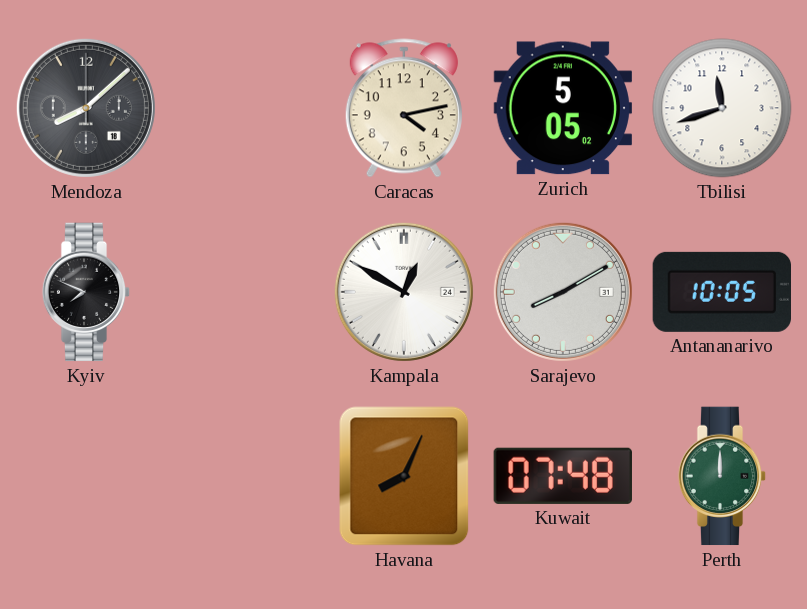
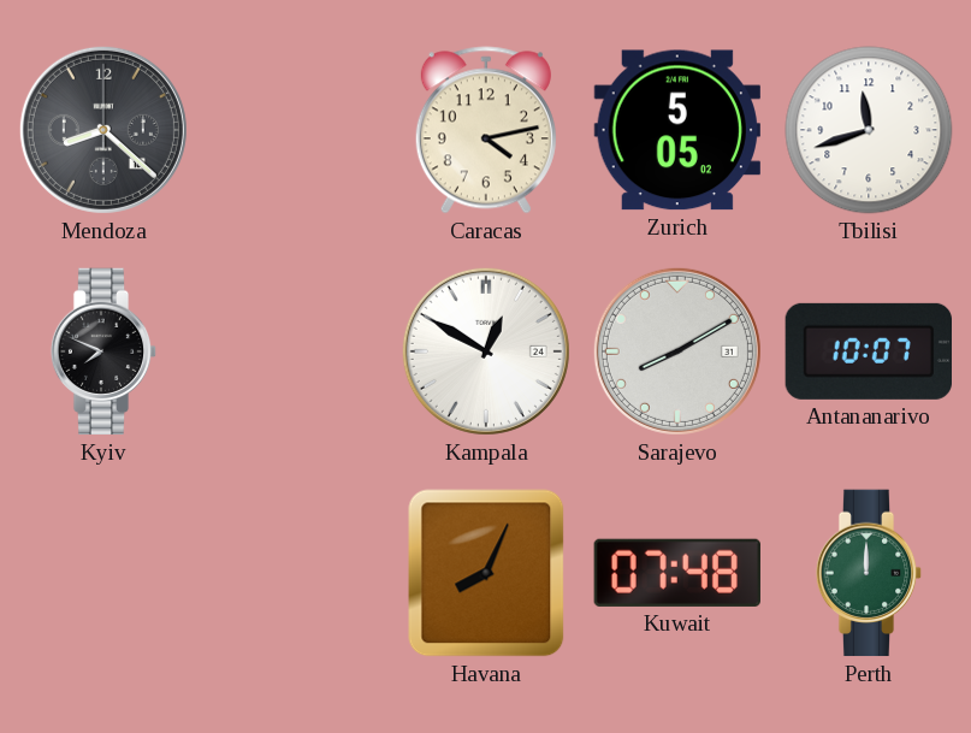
Mendoza: 8:08 -> 8:22 (103, 130)
Antananarivo: 10:05 -> 10:07 (868, 351)
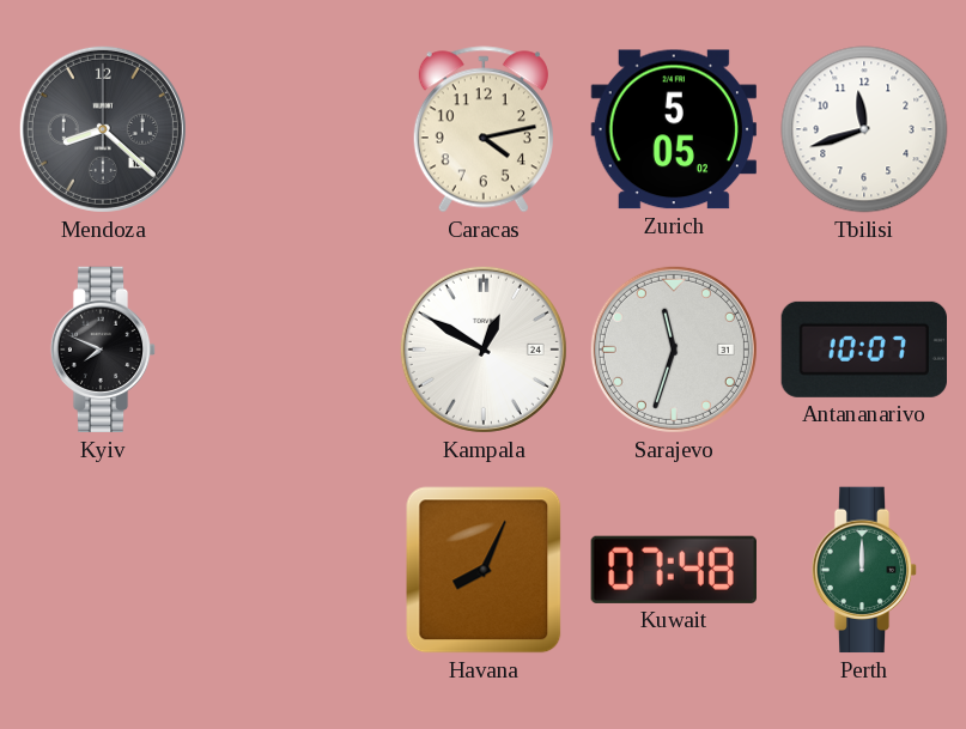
Sarajevo: 8:10 -> 11:33 (674, 350)
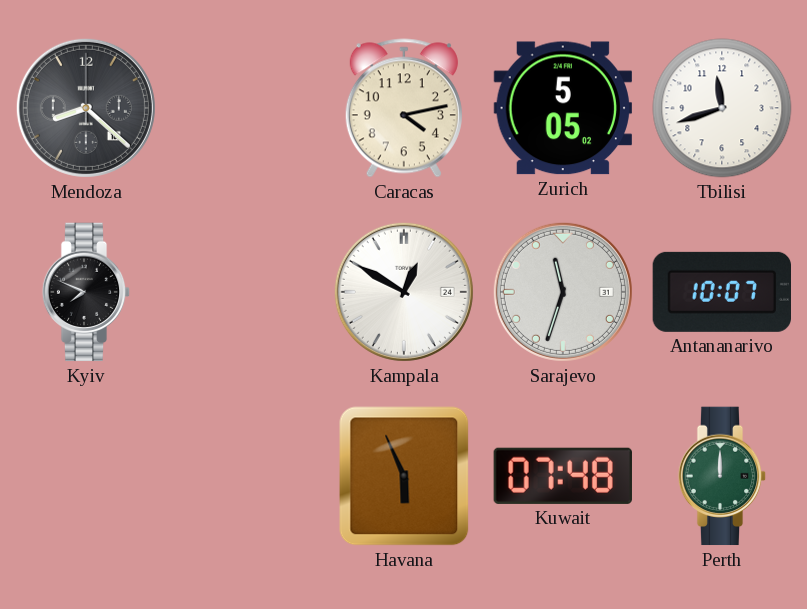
Havana: 8:04 -> 5:56 (404, 476)
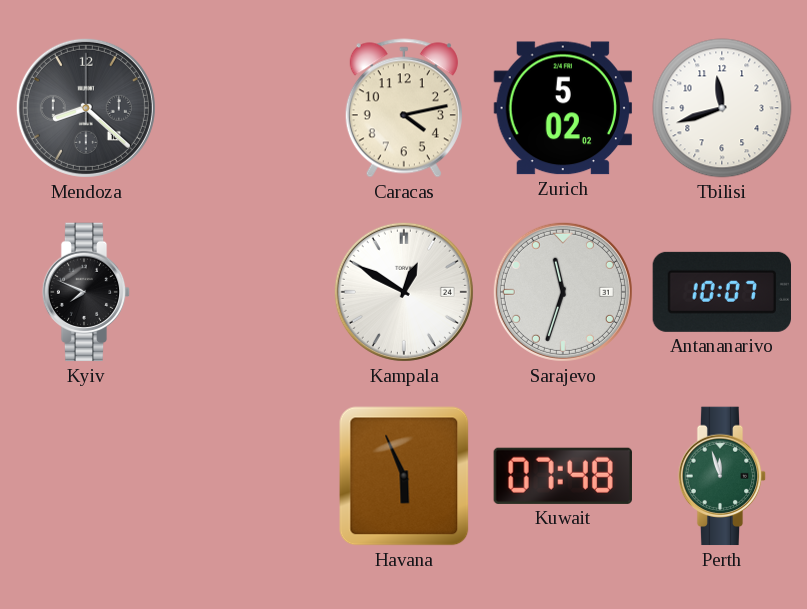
Zurich: 5:05 -> 5:02 (562, 108)
Perth: 12:00 -> 11:57 (722, 476)
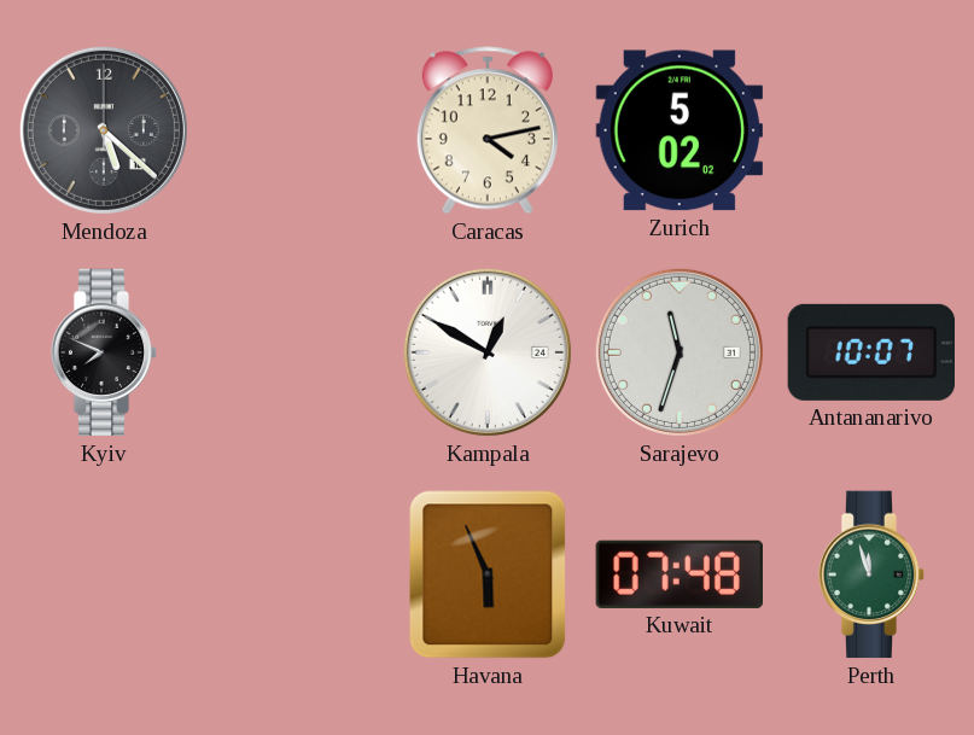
Mendoza: 8:22 -> 5:22 (104, 130)
Tbilisi: 11:42 -> none (722, 108)
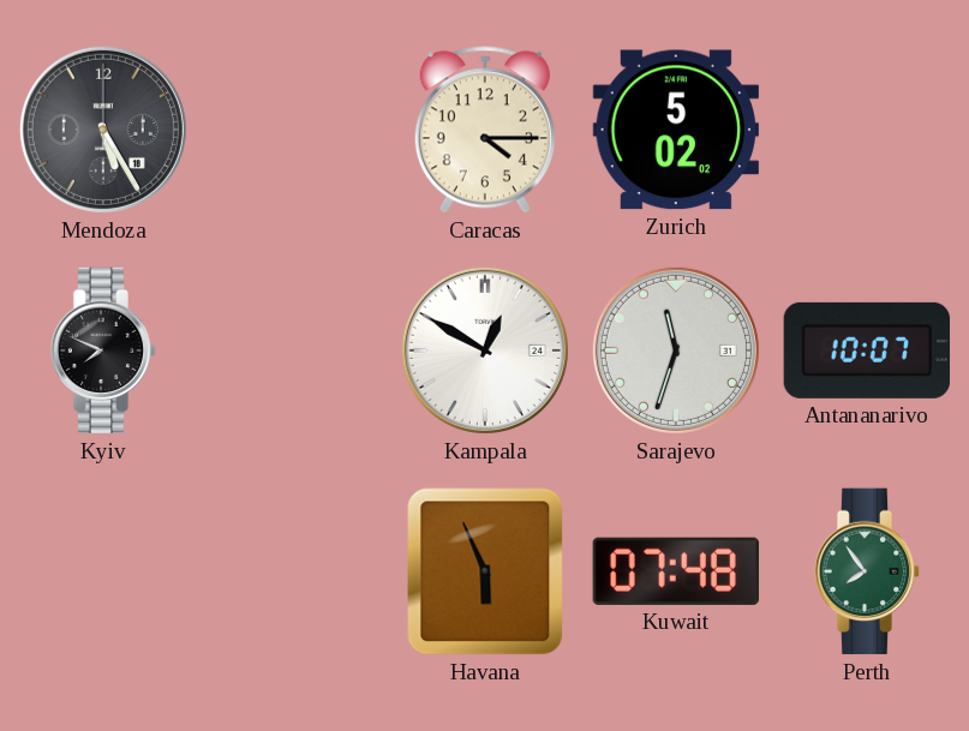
Mendoza: 5:22 -> 5:25 (103, 130)
Caracas: 4:13 -> 4:15 (485, 130)
Perth: 11:57 -> 7:54 (867, 571)
